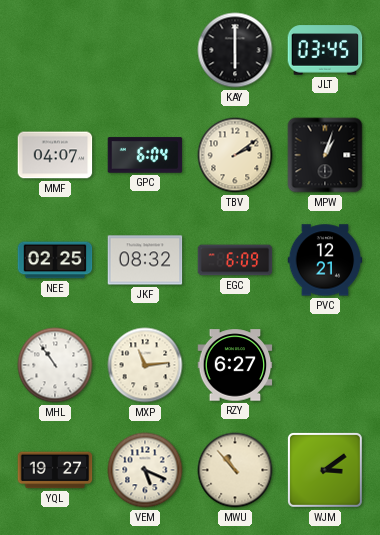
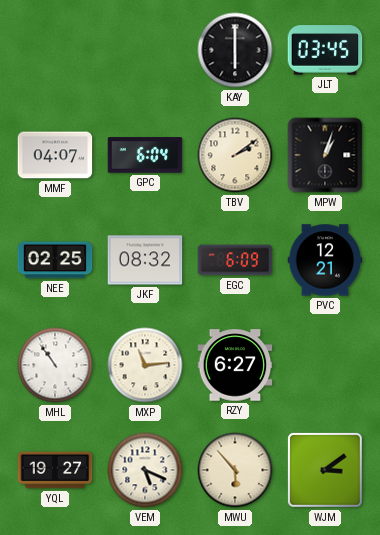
MWU: 10:53 -> 5:53 (235, 470)
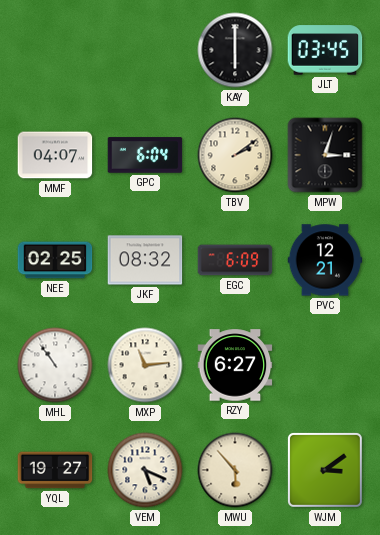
MPW: 1:03 -> 3:03 (325, 155)
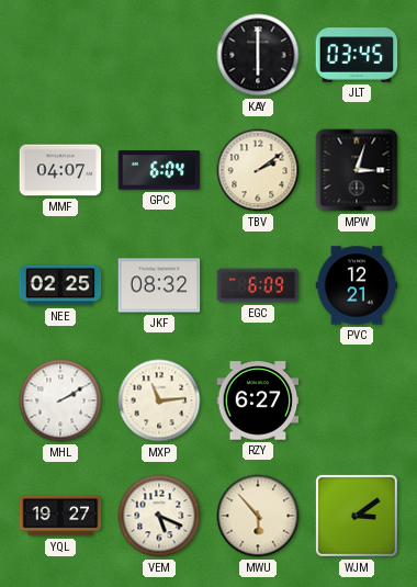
MHL: 10:54 -> 2:10 (60, 400)
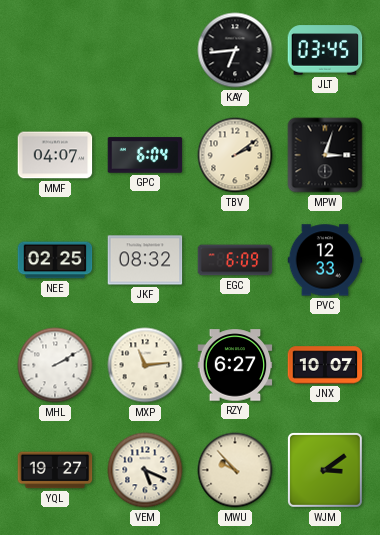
KAY: 6:00 -> 6:44 (235, 50)
PVC: 12:21 -> 12:33 (325, 260)
JNX: none -> 10:07 (325, 365)
MWU: 5:53 -> 9:53 (235, 470)
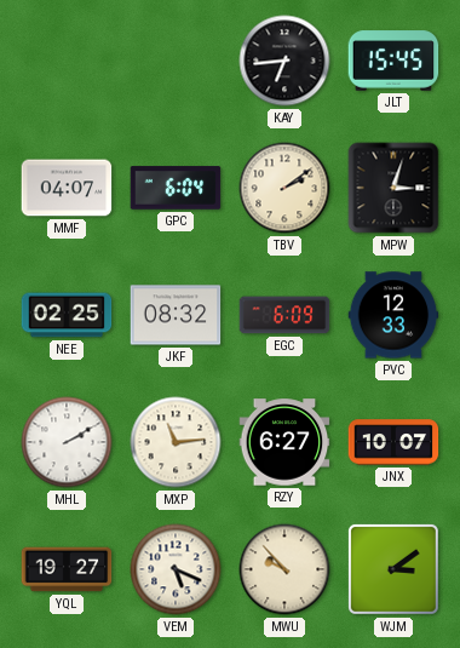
JLT: 03:45 -> 15:45 (393, 61)
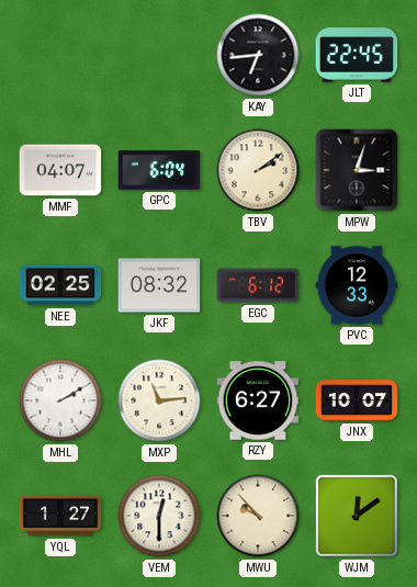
JLT: 15:45 -> 22:45 (357, 55)
EGC: 6:09 -> 6:12 (258, 285)
YQL: 19:27 -> 1:27 (60, 516)
VEM: 5:19 -> 12:30 (159, 516)
WJM: 3:09 -> 12:09 (357, 516)
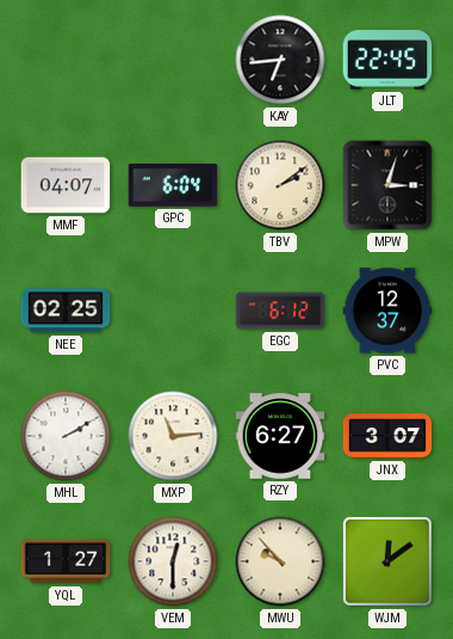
JKF: 08:32 -> none (159, 285)
PVC: 12:33 -> 12:37 (387, 311)
JNX: 10:07 -> 3:07 (387, 436)
